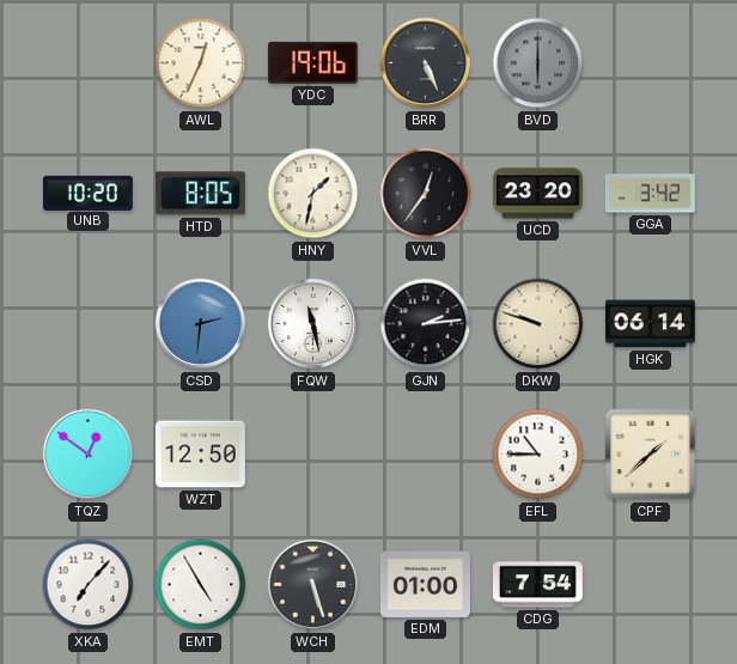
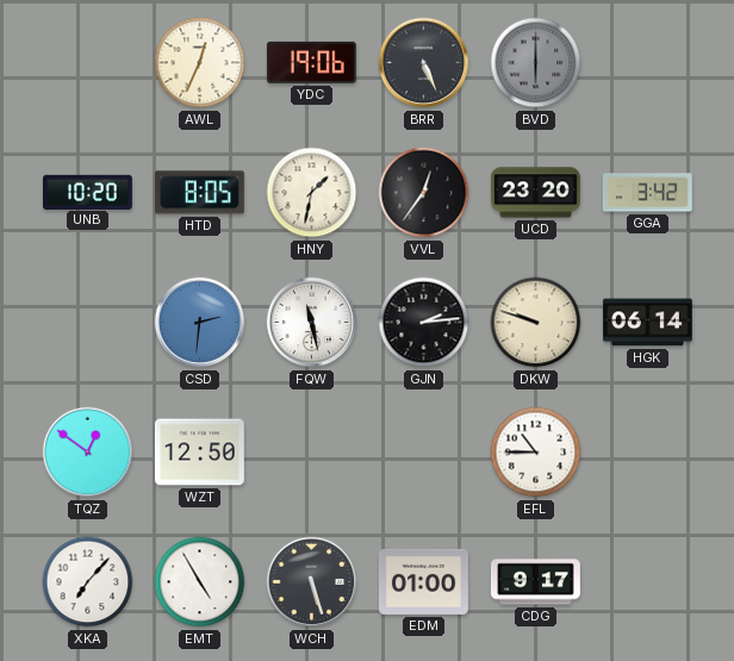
CPF: 1:38 -> none (651, 455)
CDG: 7:54 -> 9:17 (535, 582)
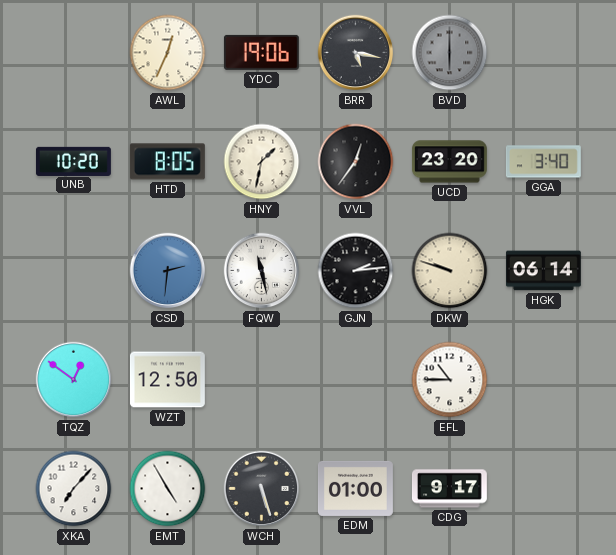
BRR: 5:26 -> 5:17 (356, 53)
GGA: 3:42 -> 3:40 (543, 162)
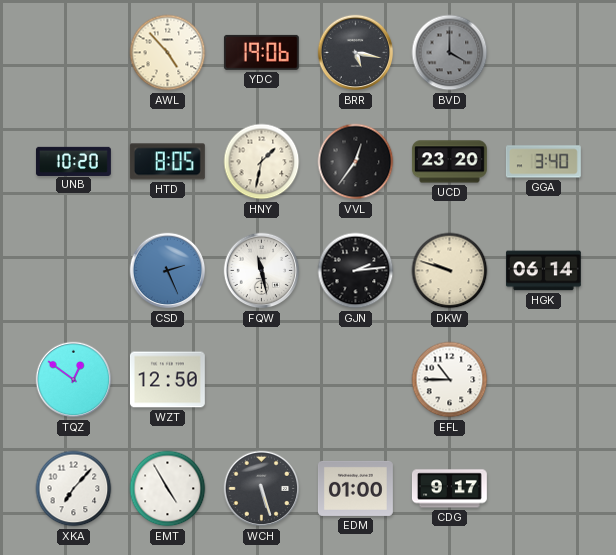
AWL: 12:34 -> 4:53 (168, 53)
BVD: 6:00 -> 4:00 (450, 53)
CSD: 2:31 -> 2:26 (168, 271)
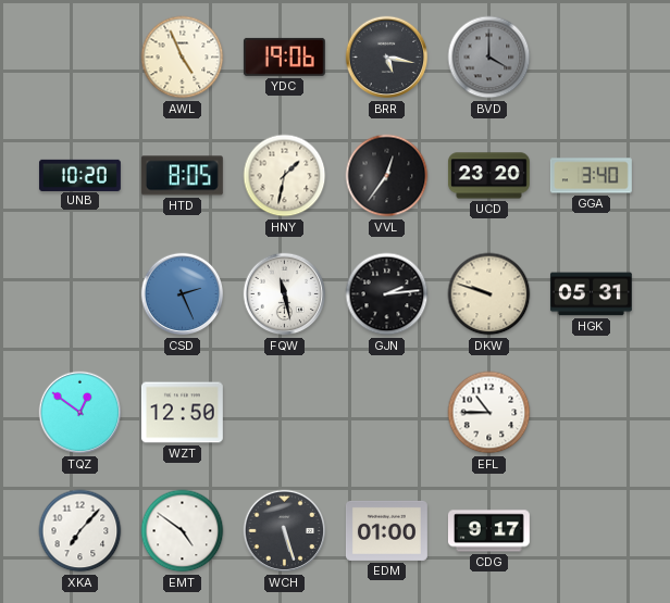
AWL: 4:53 -> 4:56 (183, 58)
HGK: 06:14 -> 05:31 (591, 294)
EMT: 4:55 -> 4:51 (183, 531)
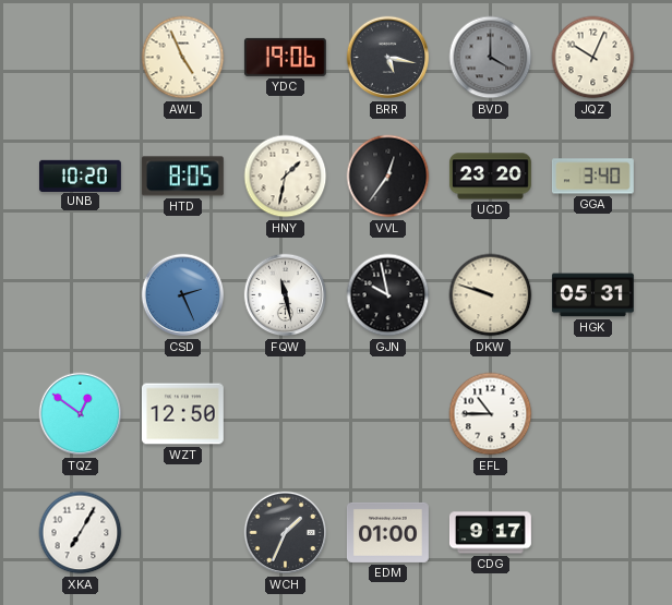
JQZ: none -> 10:04 (593, 58)
GJN: 2:14 -> 9:58 (388, 295)
XKA: 7:07 -> 7:05 (81, 533)
EMT: 4:51 -> none (183, 531)
WCH: 5:27 -> 1:34 (286, 533)
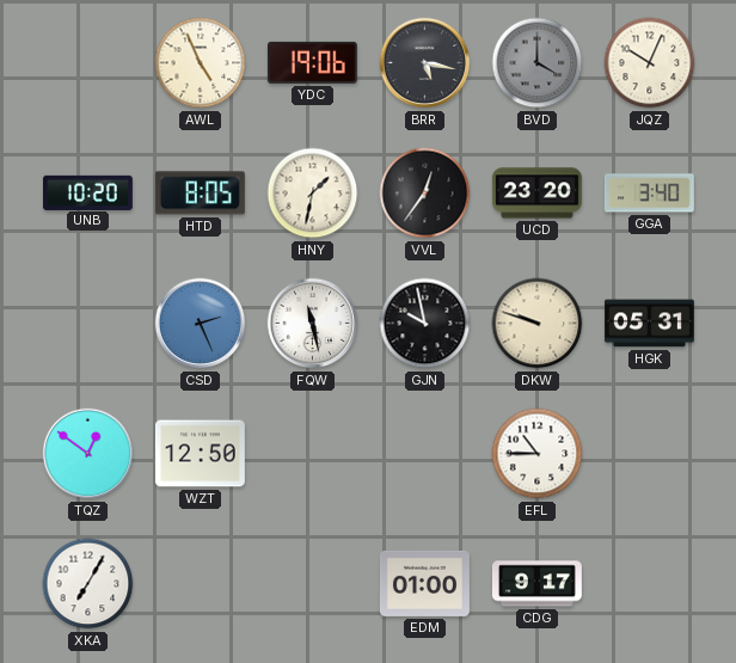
WCH: 1:34 -> none (286, 533)
